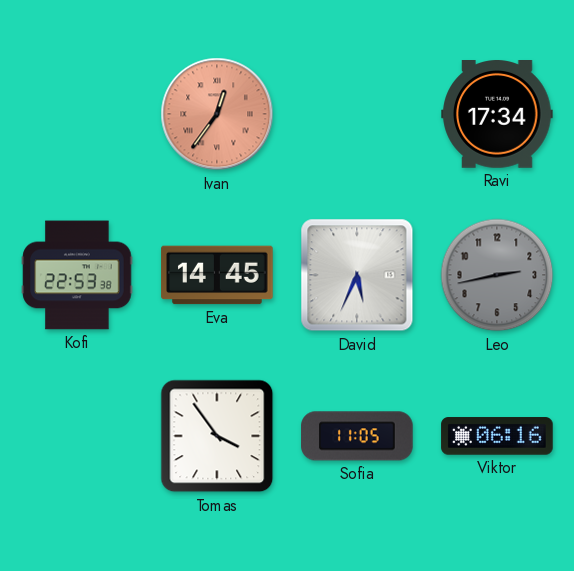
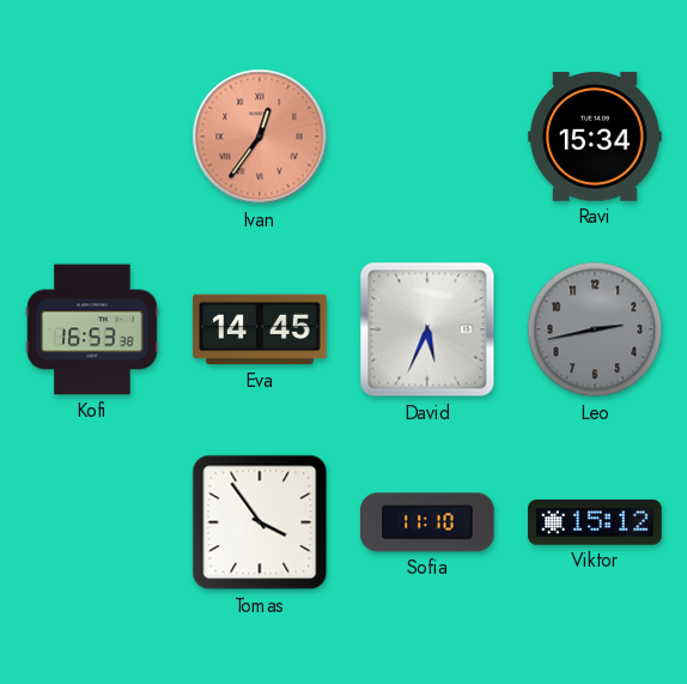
Ravi: 17:34 -> 15:34 (595, 138)
Kofi: 22:53 -> 16:53 (92, 329)
Sofia: 11:05 -> 11:10 (427, 522)
Viktor: 06:16 -> 15:12 (595, 522)
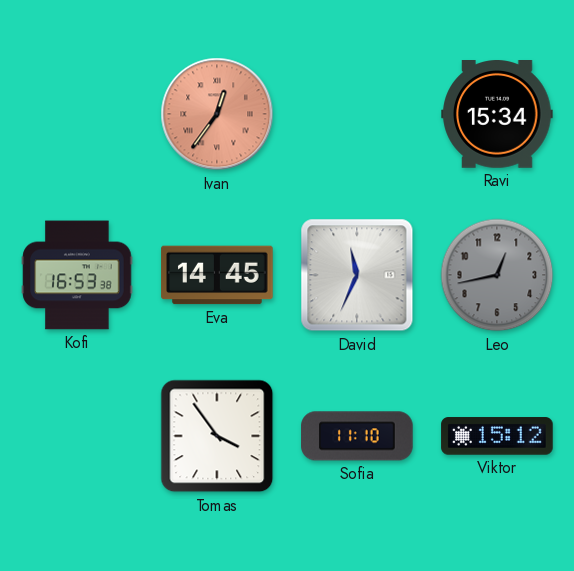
David: 5:34 -> 11:34 (357, 275)
Leo: 2:43 -> 12:43 (497, 275)
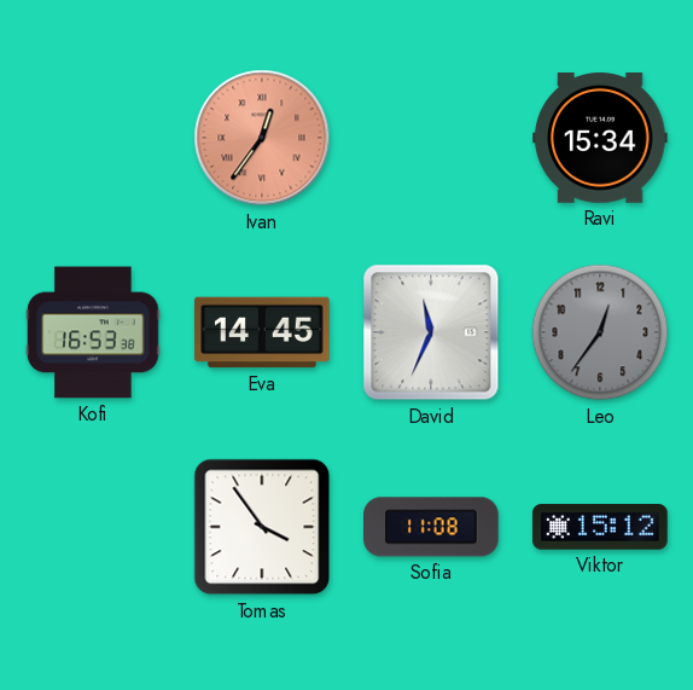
Leo: 12:43 -> 12:36 (600, 332)
Sofia: 11:10 -> 11:08 (431, 527)
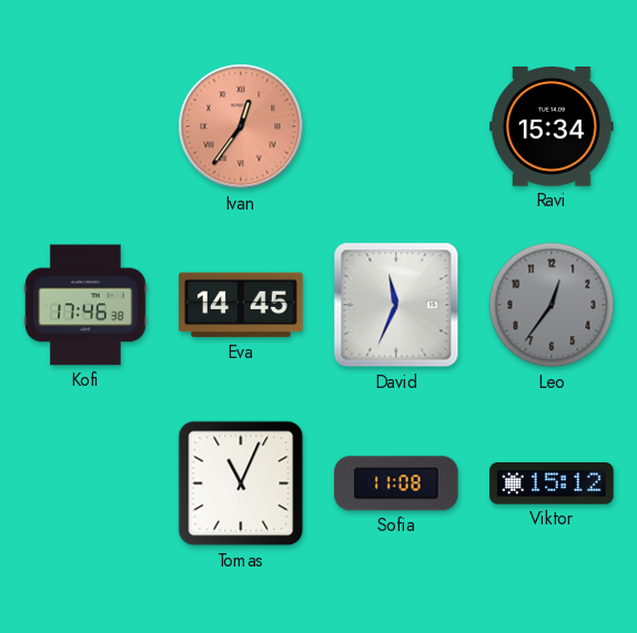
Kofi: 16:53 -> 17:46 (85, 305)
Tomas: 3:54 -> 11:04 (241, 483)
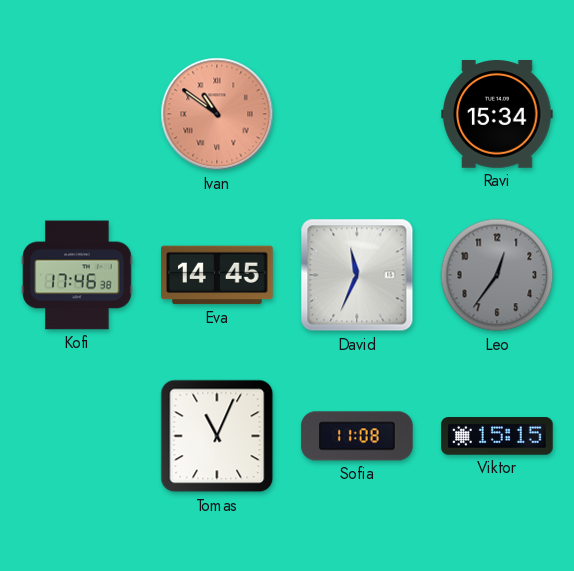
Ivan: 12:36 -> 10:51 (217, 114)
Viktor: 15:12 -> 15:15 (497, 436)
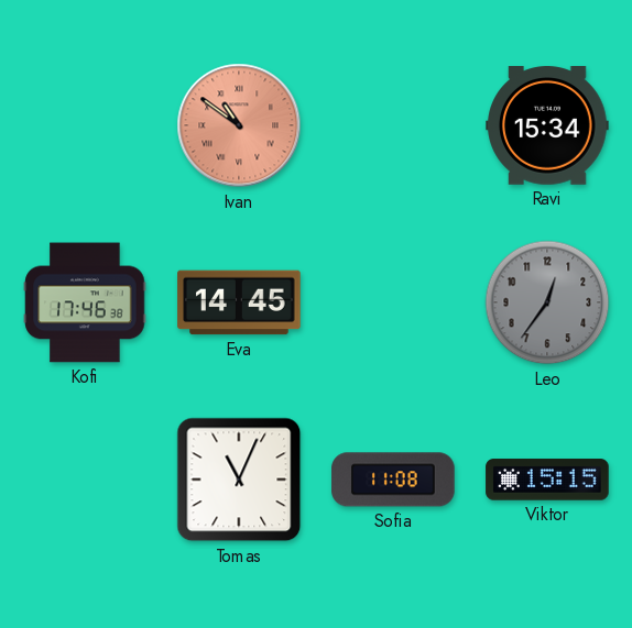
David: 11:34 -> none (357, 275)
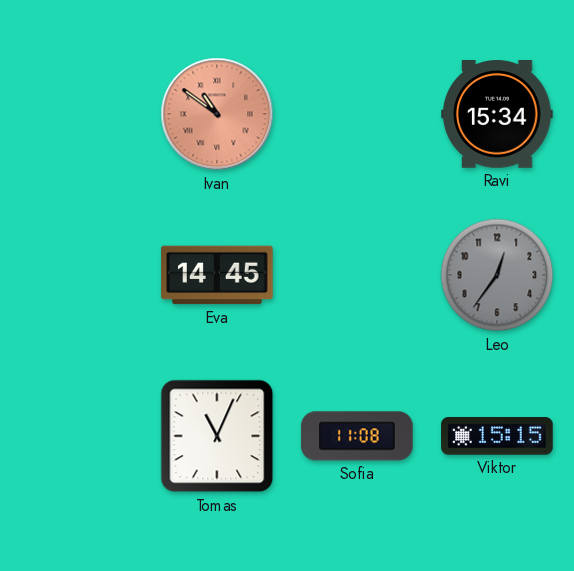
Kofi: 17:46 -> none (85, 302)
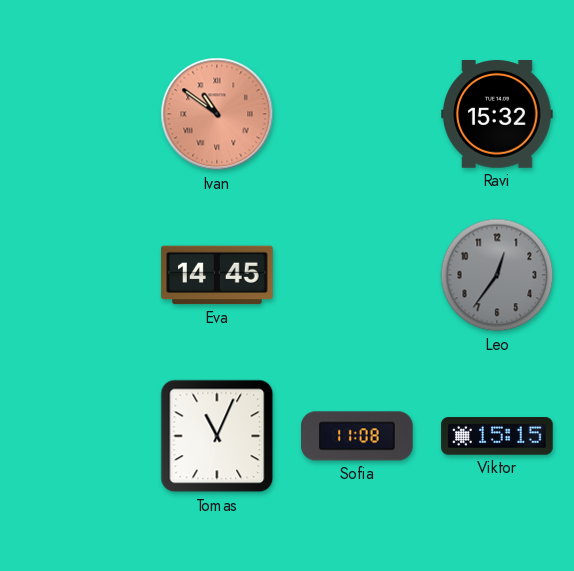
Ravi: 15:34 -> 15:32 (497, 115)
